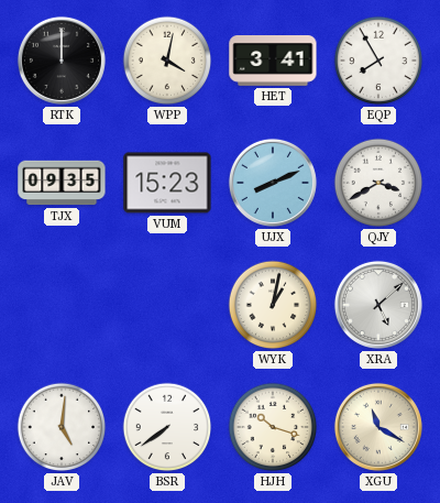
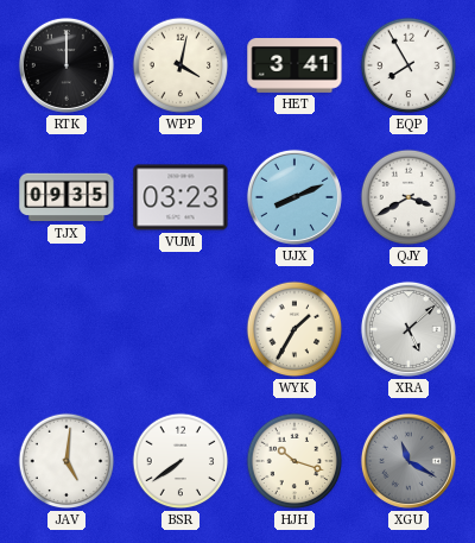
VUM: 15:23 -> 03:23 (180, 197)
WYK: 1:02 -> 1:35 (294, 329)
XGU dial: cream -> grey (408, 461)
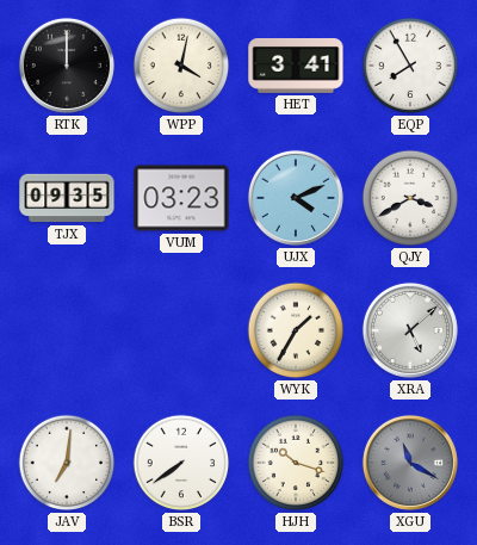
UJX: 8:11 -> 4:11 (296, 198)
JAV: 5:01 -> 7:01 (67, 463)
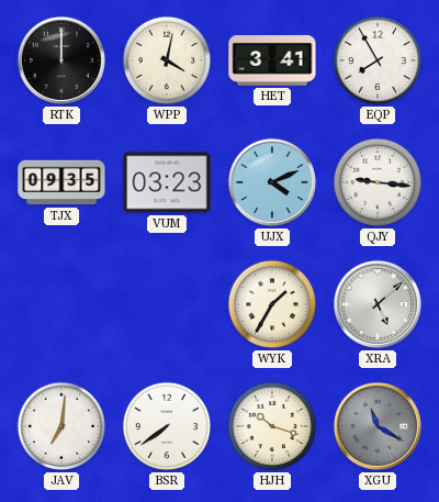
QJY: 3:40 -> 9:16 (378, 182)
